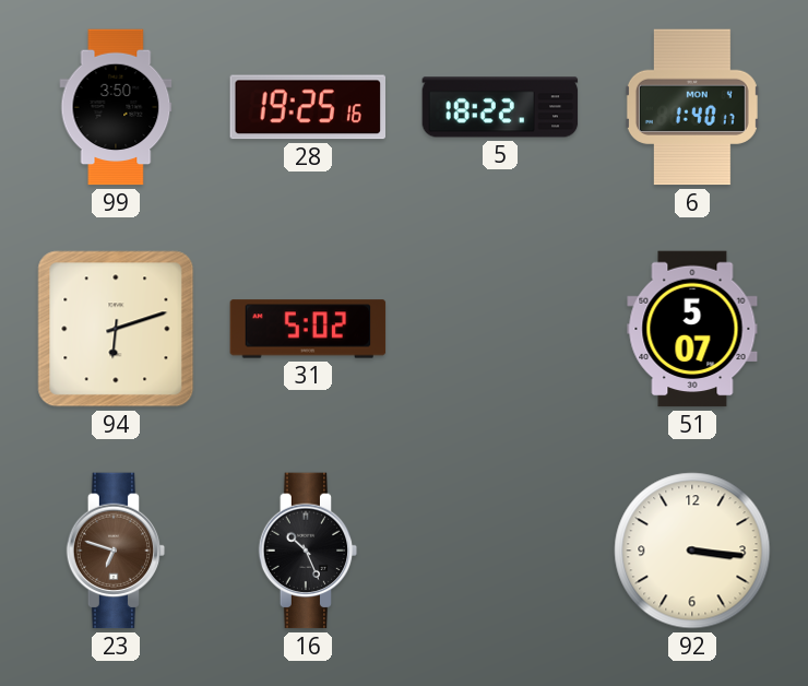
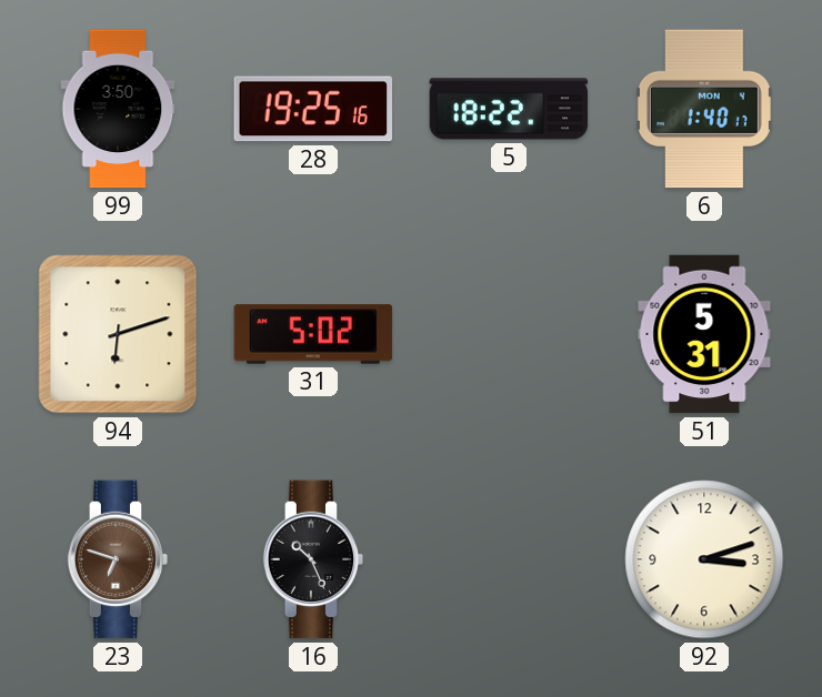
51: 5:07 -> 5:31 (704, 334)
92: 3:16 -> 3:12 (704, 559)
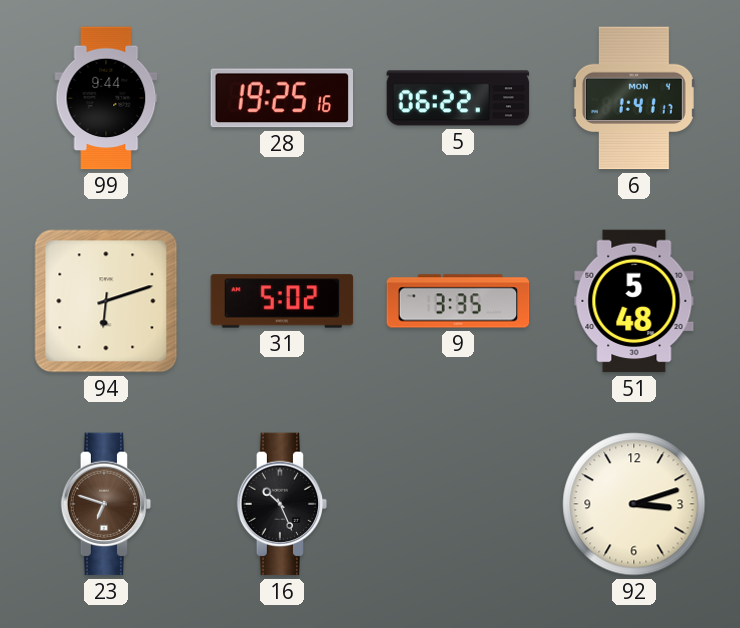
99: 3:50 -> 9:44 (106, 98)
5: 18:22 -> 06:22 (458, 98)
6: 1:40 -> 1:41 (634, 98)
9: none -> 3:35 (458, 301)
51: 5:31 -> 5:48 (634, 301)
